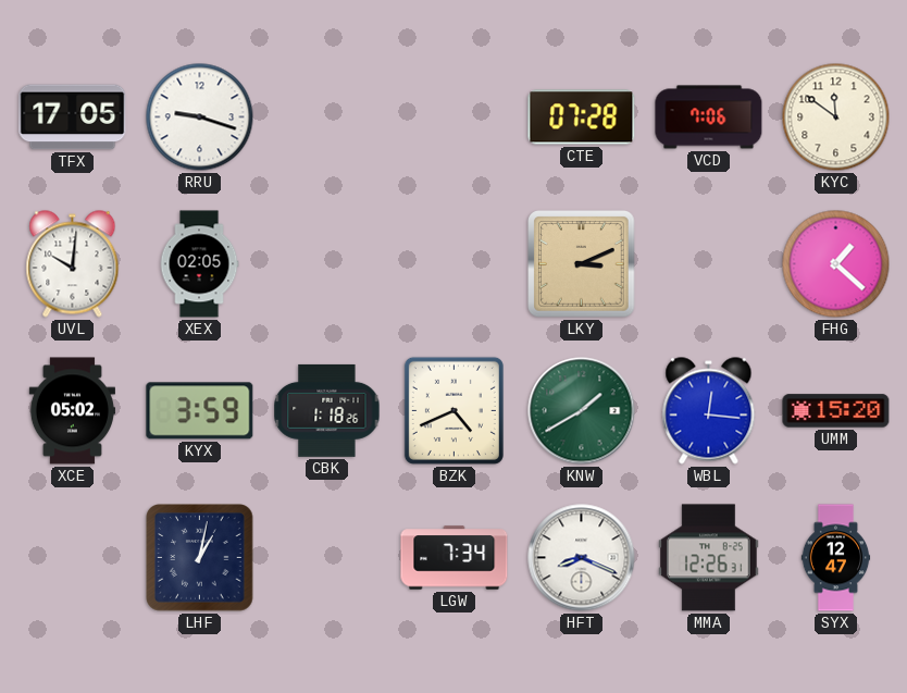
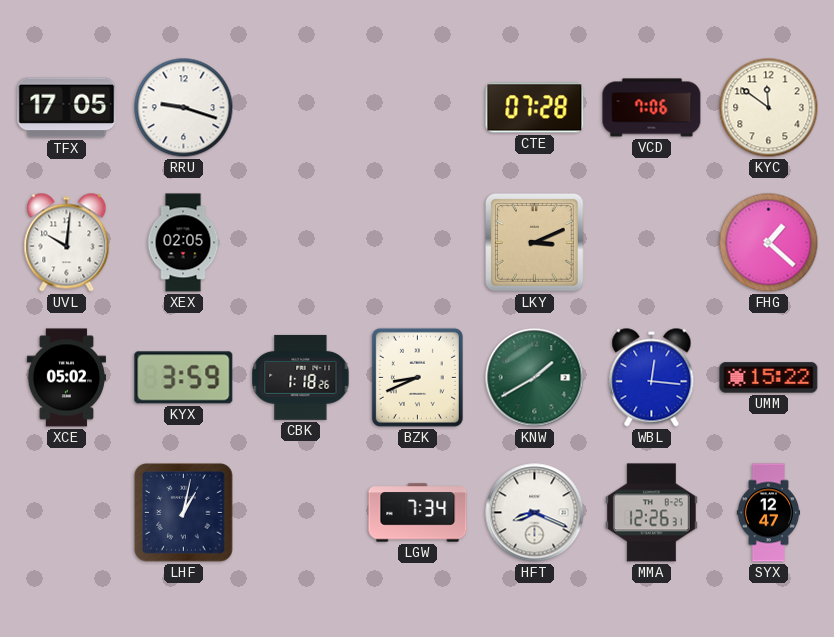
BZK: 4:41 -> 8:41 (417, 377)
UMM: 15:20 -> 15:22 (769, 378)
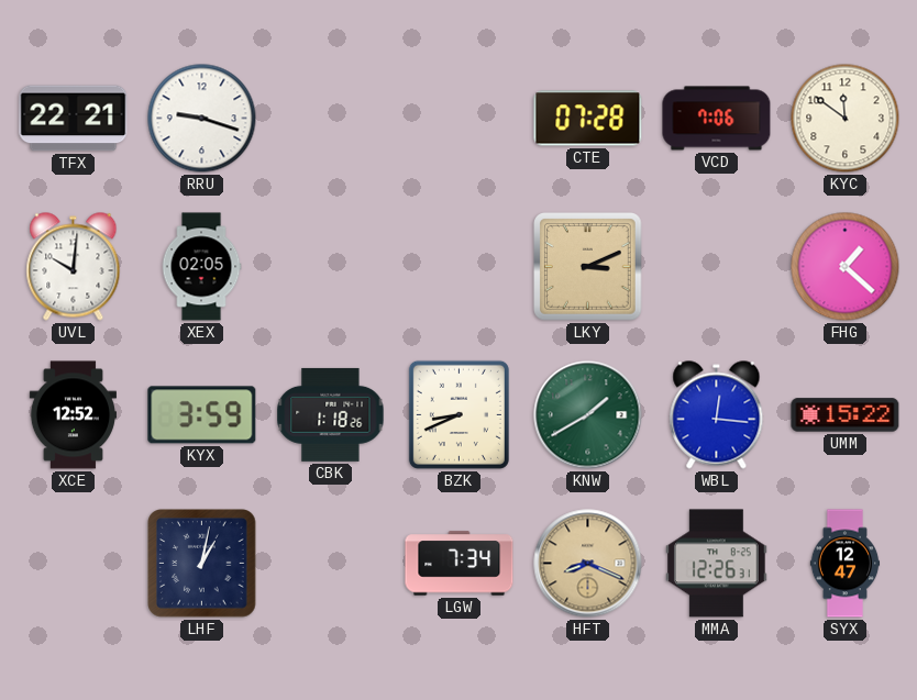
TFX: 17:05 -> 22:21 (74, 119)
XCE: 05:02 -> 12:52 (73, 415)
HFT dial: white -> champagne (588, 564)
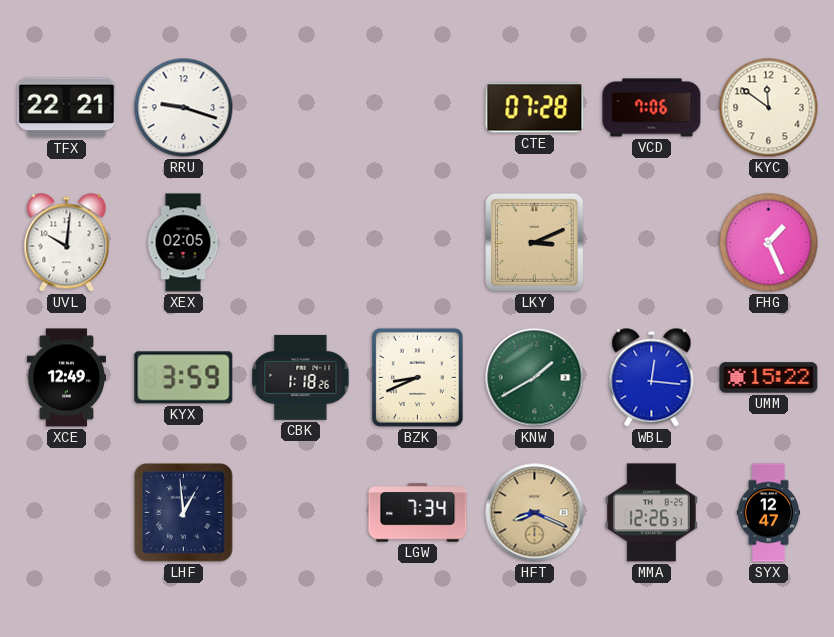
FHG: 1:22 -> 1:26 (769, 243)
XCE: 12:52 -> 12:49 (66, 378)
LHF: 1:02 -> 12:59 (184, 513)
